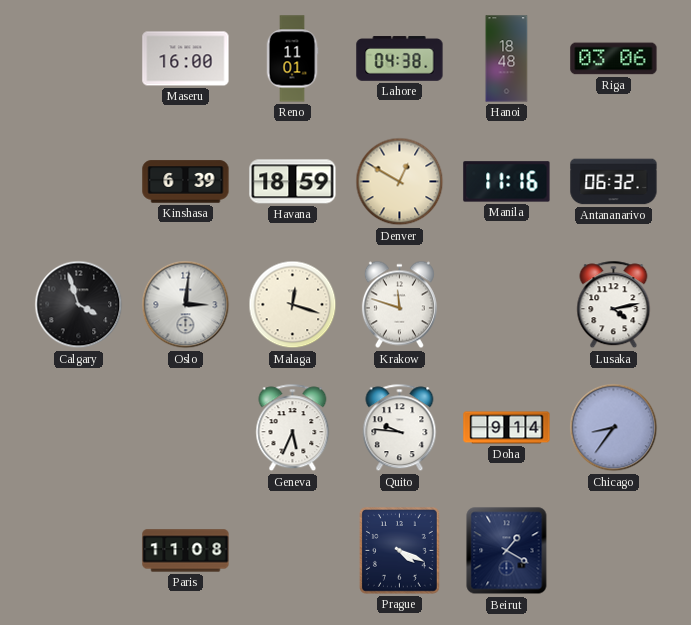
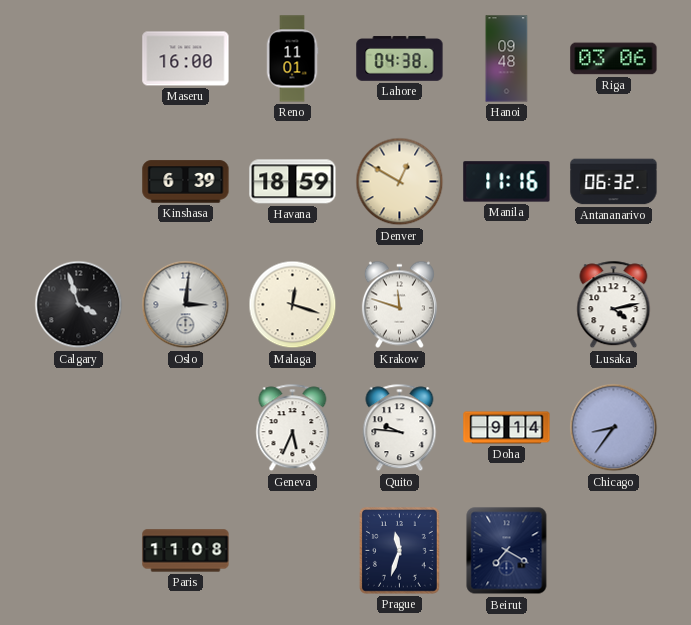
Hanoi: 18:48 -> 09:48 (507, 59)
Prague: 4:19 -> 11:33 (399, 551)
Beirut: 1:20 -> 7:20 (507, 551)
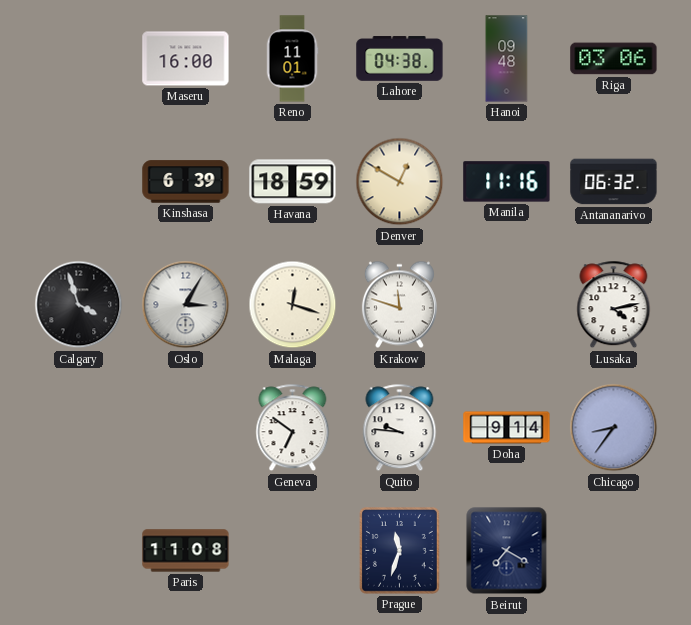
Oslo: 3:01 -> 3:05 (186, 305)
Geneva: 5:34 -> 6:51 (293, 428)
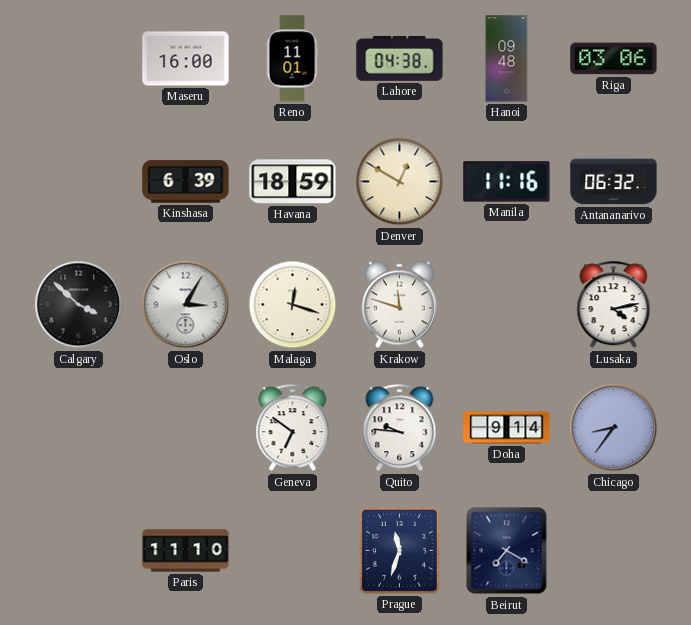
Calgary: 3:57 -> 3:52 (79, 305)
Paris: 11:08 -> 11:10 (186, 551)
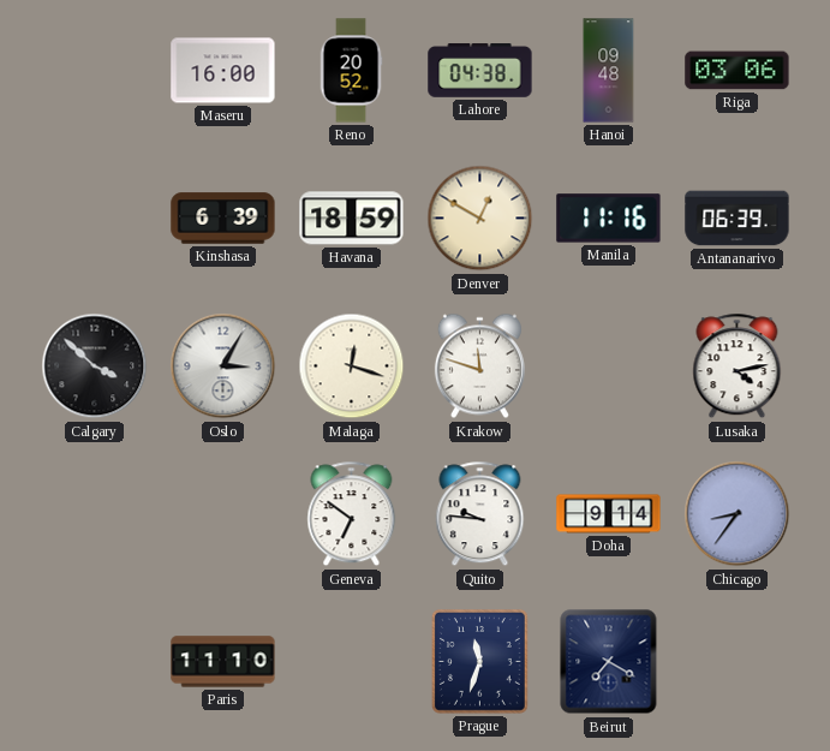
Reno: 11:01 -> 20:52 (351, 71)
Antananarivo: 06:32 -> 06:39 (738, 219)
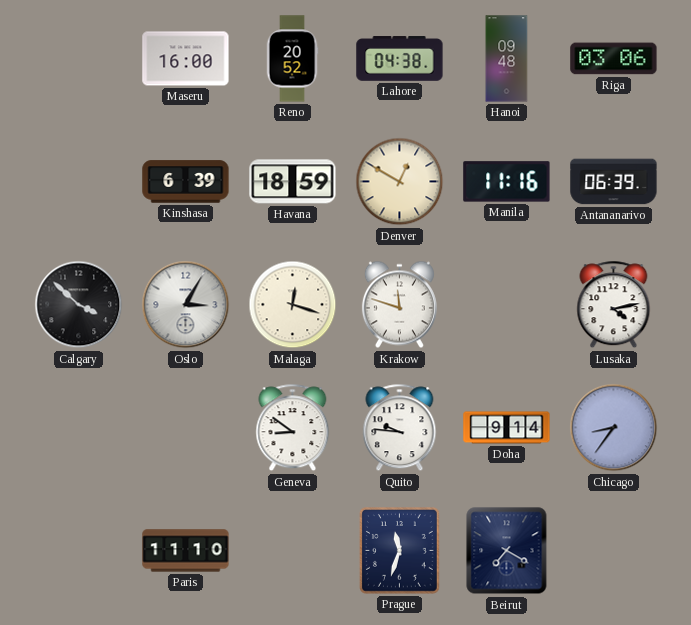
Geneva: 6:51 -> 8:51 (293, 428)
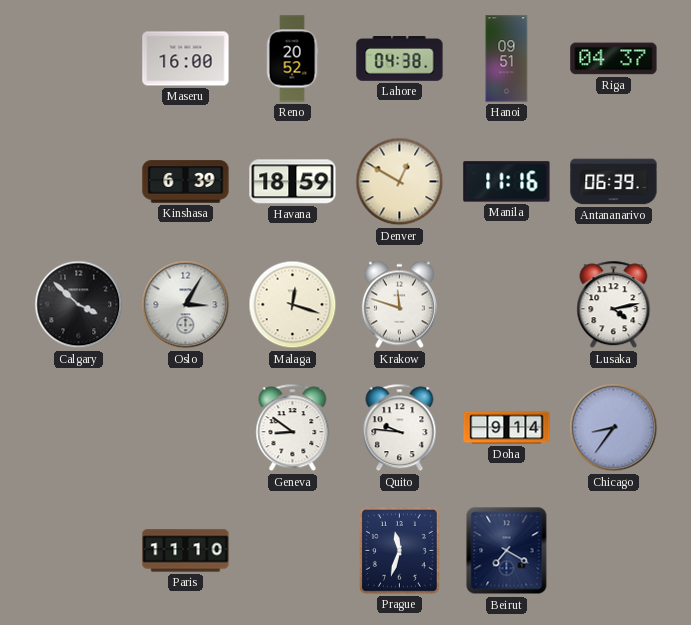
Hanoi: 09:48 -> 09:51 (507, 59)
Riga: 03:06 -> 04:37 (614, 59)
